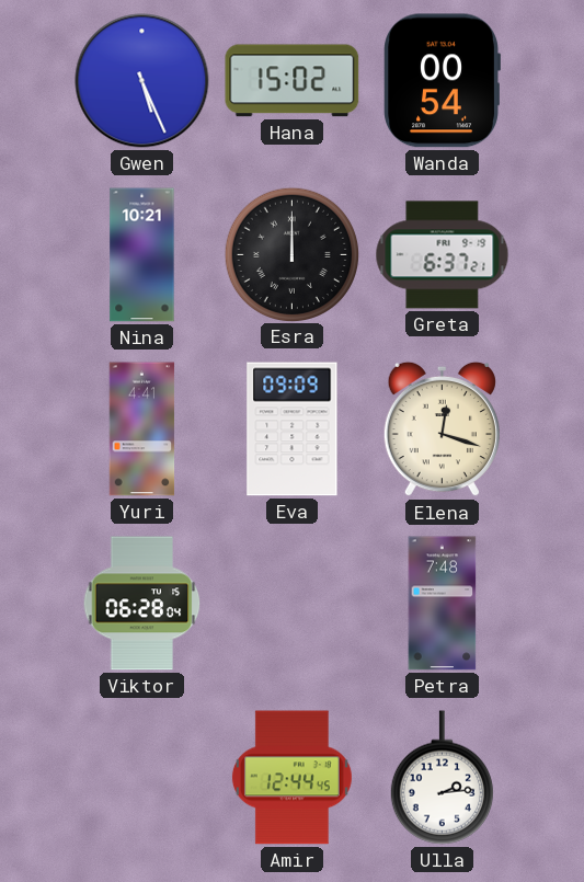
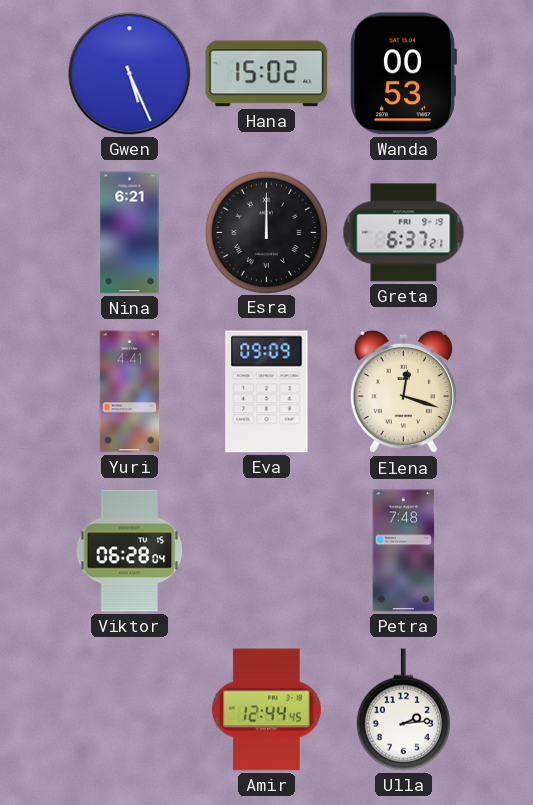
Wanda: 00:54 -> 00:53 (403, 74)
Nina: 10:21 -> 6:21 (130, 233)
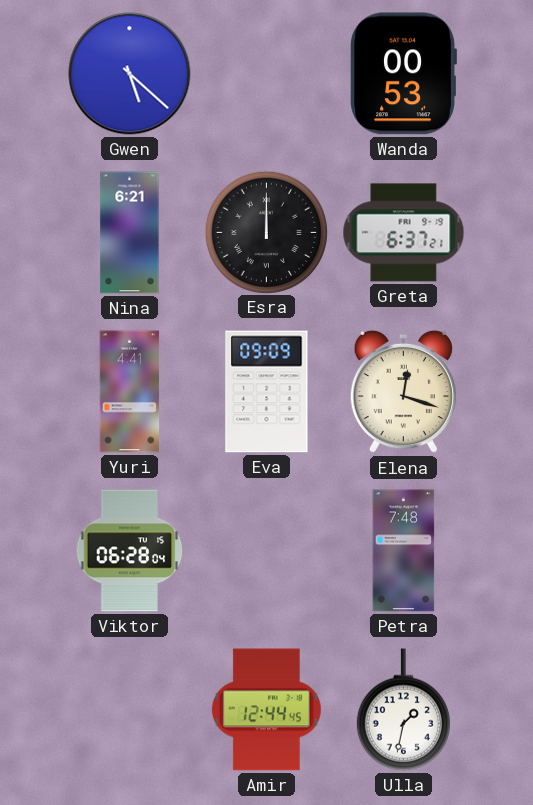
Gwen: 5:26 -> 5:22 (130, 74)
Hana: 15:02 -> none (267, 74)
Ulla: 2:14 -> 1:32 (403, 710)
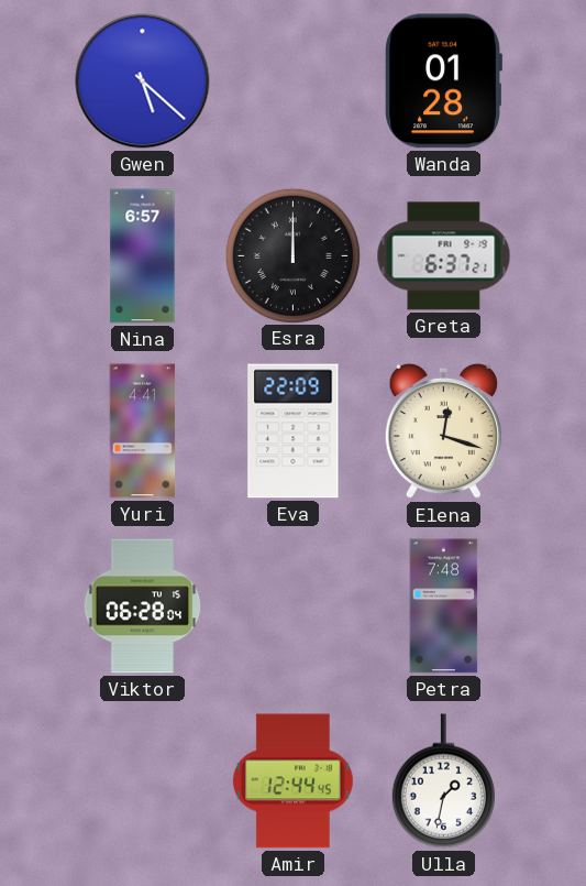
Wanda: 00:53 -> 01:28 (443, 81)
Nina: 6:21 -> 6:57 (143, 256)
Eva: 09:09 -> 22:09 (294, 431)
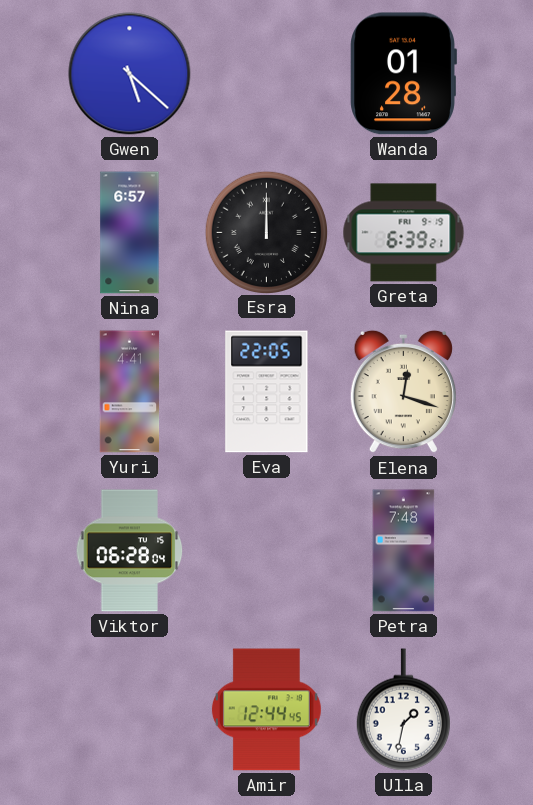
Greta: 6:37 -> 6:39 (404, 233)
Eva: 22:09 -> 22:05 (267, 392)
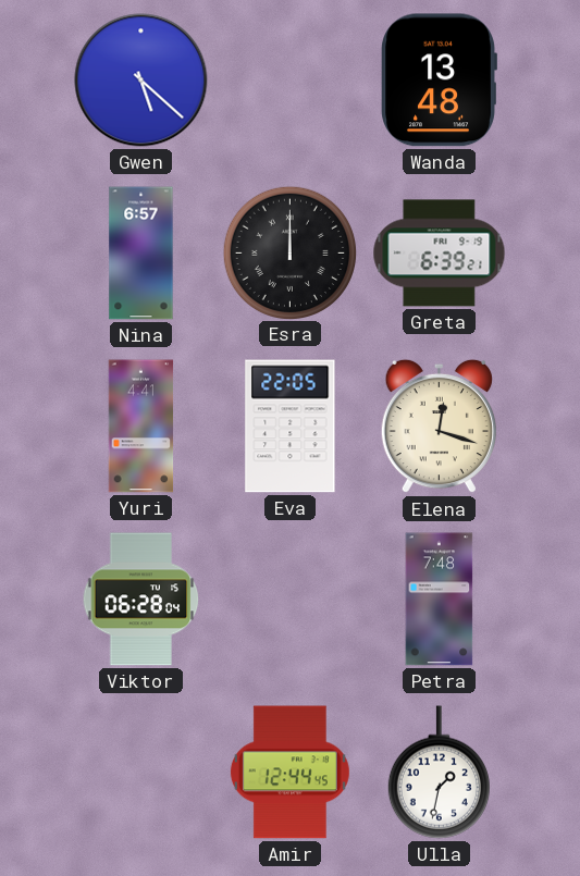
Wanda: 01:28 -> 13:48 (439, 81)
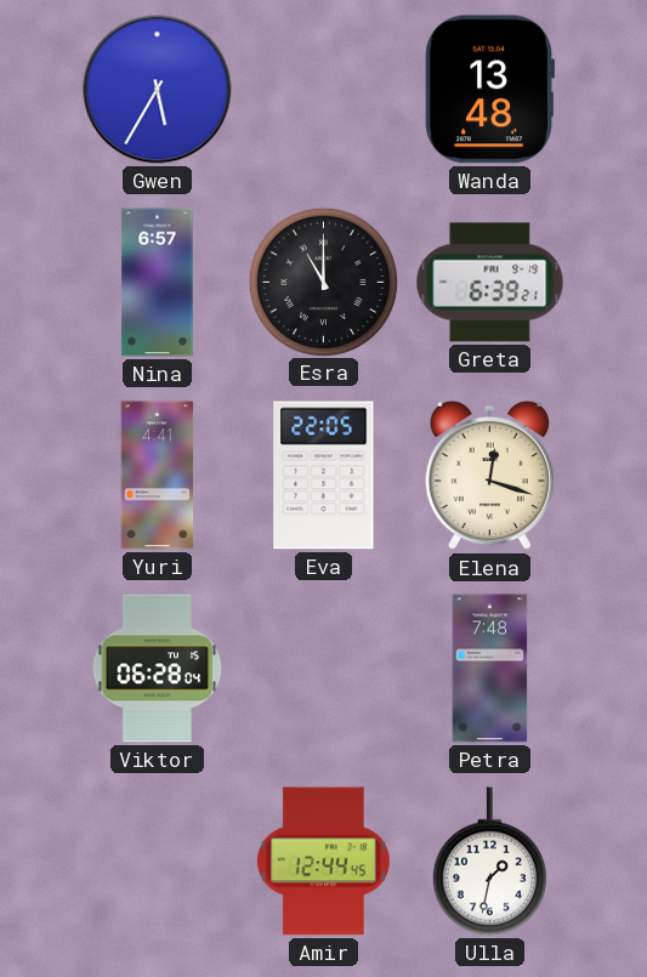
Gwen: 5:22 -> 5:35 (158, 90)
Esra: 12:00 -> 11:00 (323, 282)
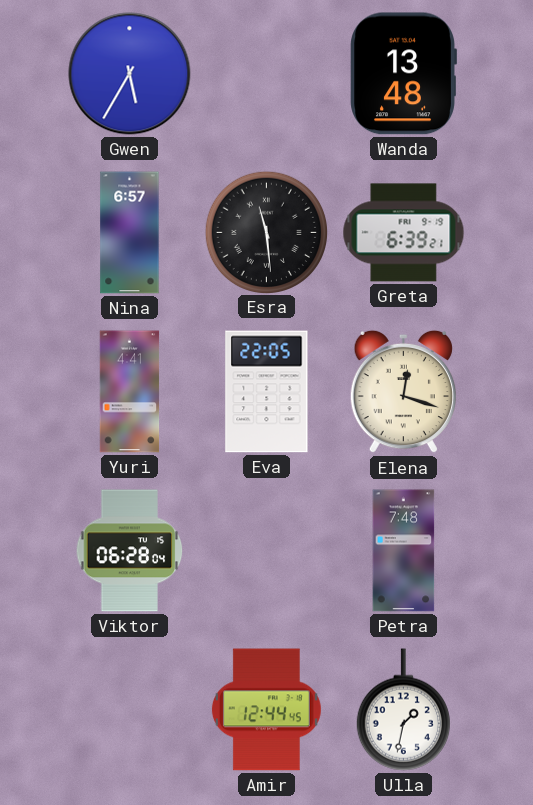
Esra: 11:00 -> 11:29 (266, 232)
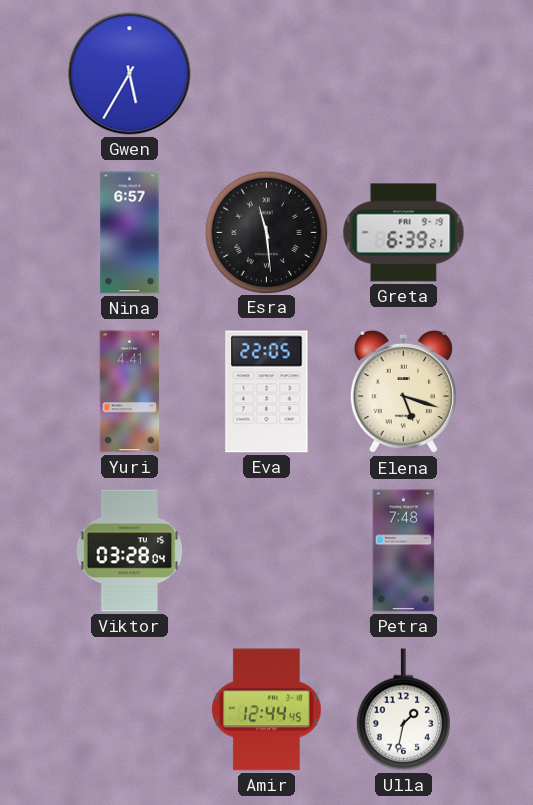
Wanda: 13:48 -> none (403, 74)
Elena: 12:18 -> 5:18 (403, 392)
Viktor: 06:28 -> 03:28 (130, 551)
